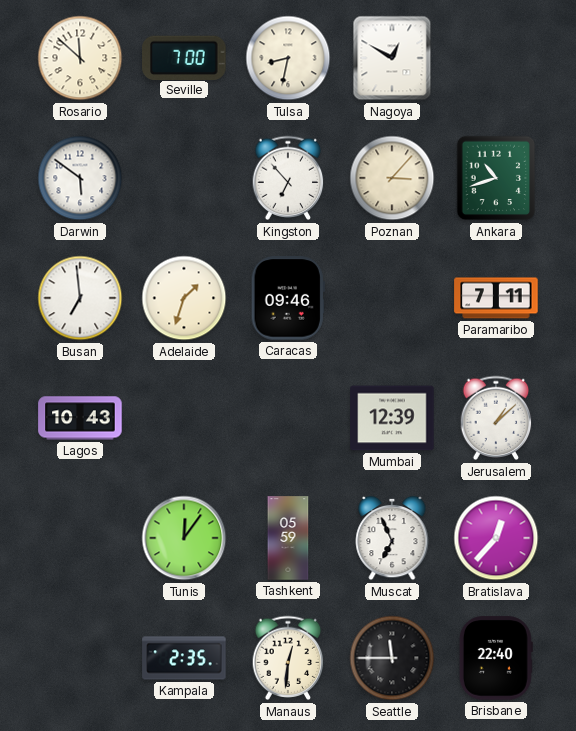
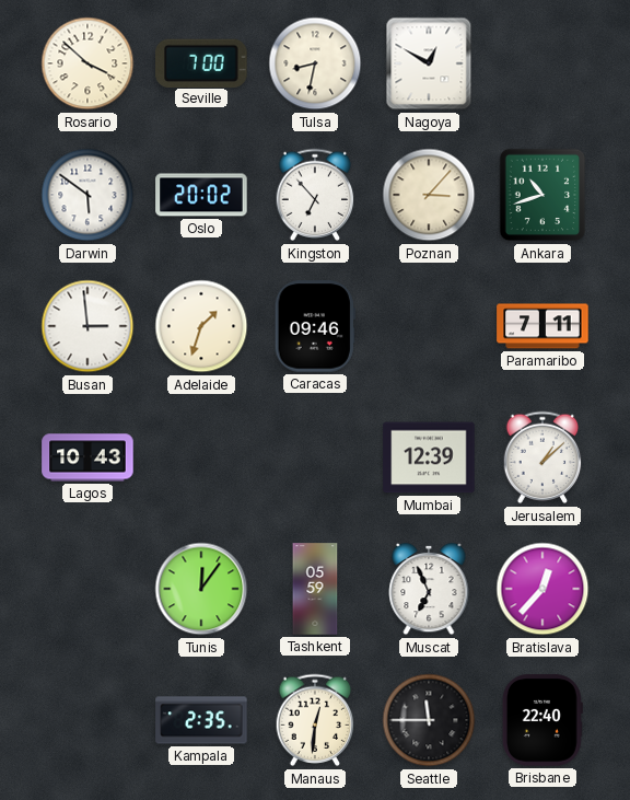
Rosario: 11:52 -> 3:52 (87, 63)
Oslo: none -> 20:02 (201, 195)
Busan: 6:59 -> 2:59 (87, 326)
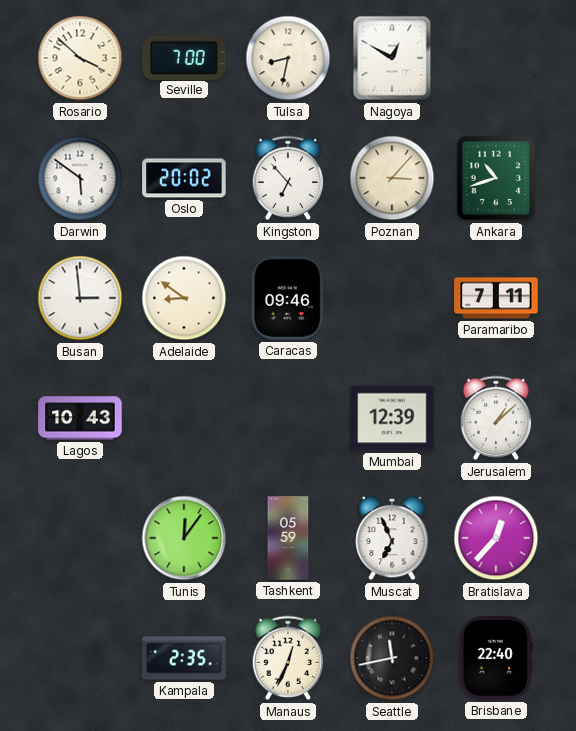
Adelaide: 1:33 -> 8:51 (184, 298)
Manaus: 12:31 -> 12:34 (288, 658)
Seattle: 11:45 -> 11:43 (392, 658)
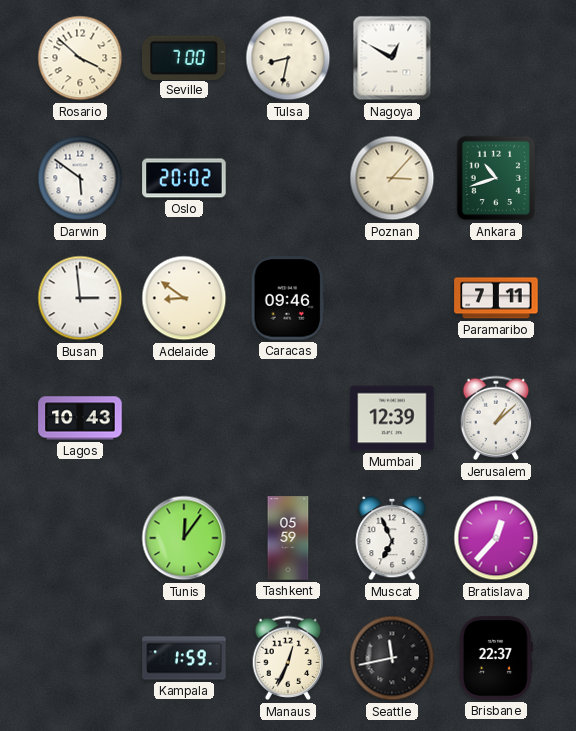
Kingston: 6:53 -> none (288, 178)
Kampala: 2:35 -> 1:59 (184, 658)
Brisbane: 22:40 -> 22:37 (496, 658)
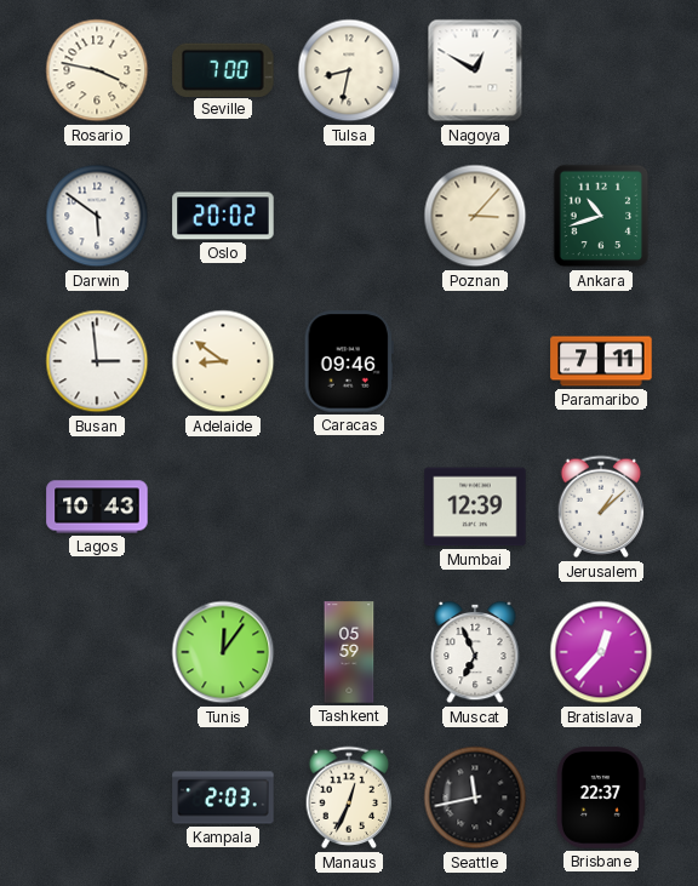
Rosario: 3:52 -> 3:47 (97, 70)
Kampala: 1:59 -> 2:03 (223, 798)
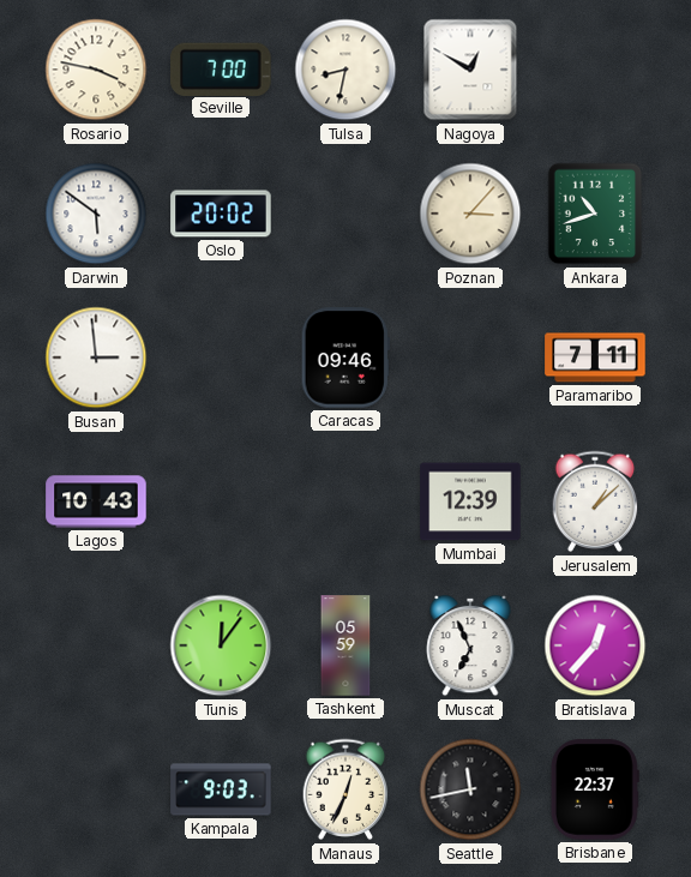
Adelaide: 8:51 -> none (223, 361)
Kampala: 2:03 -> 9:03 (221, 789)
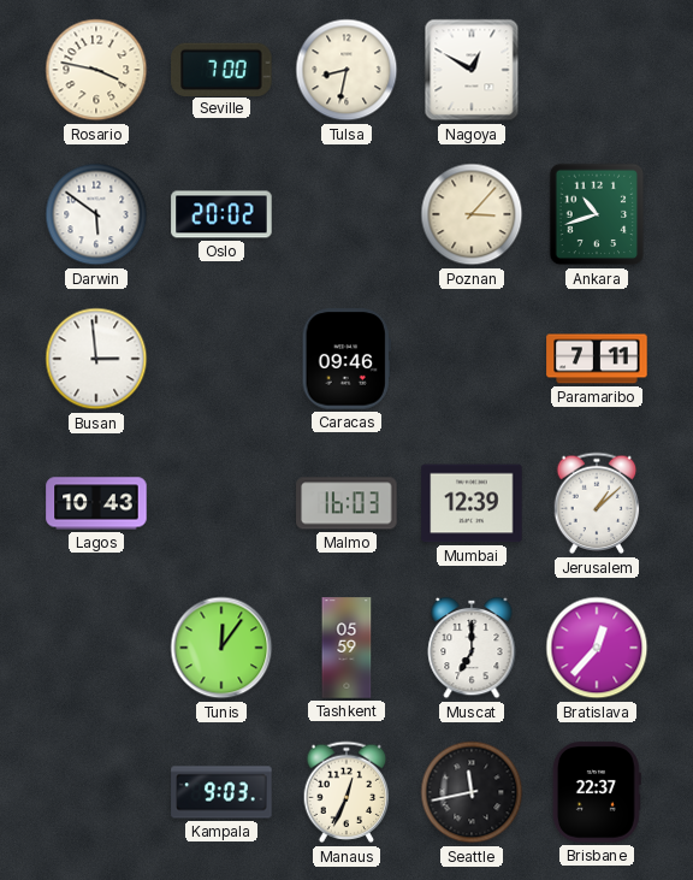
Malmo: none -> 16:03 (346, 503)
Muscat: 6:56 -> 7:00 (472, 648)
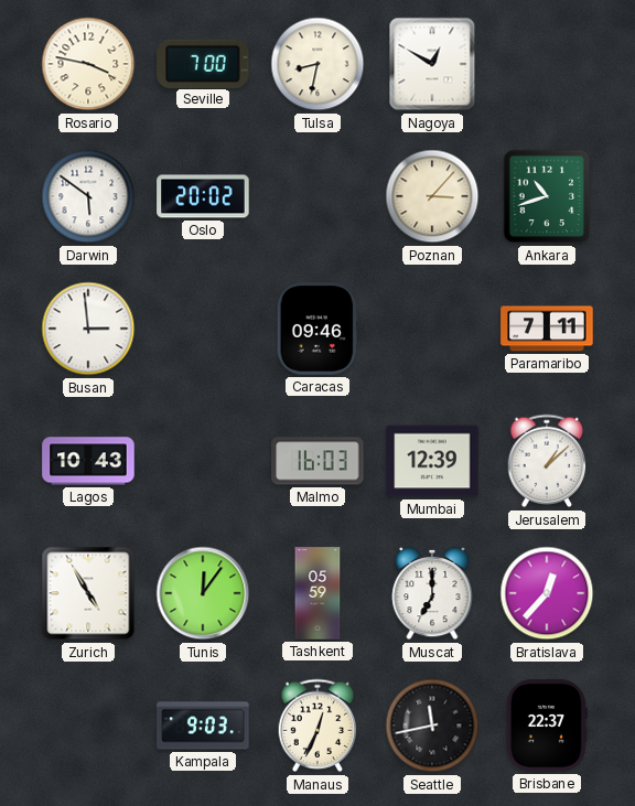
Zurich: none -> 4:55 (88, 593)
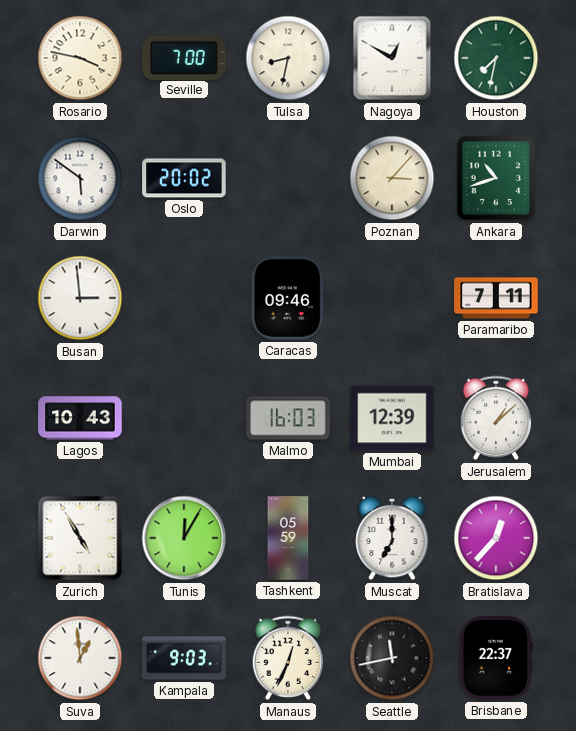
Houston: none -> 7:32 (496, 58)
Tunis: 12:06 -> 12:05 (184, 538)
Suva: none -> 12:59 (80, 658)
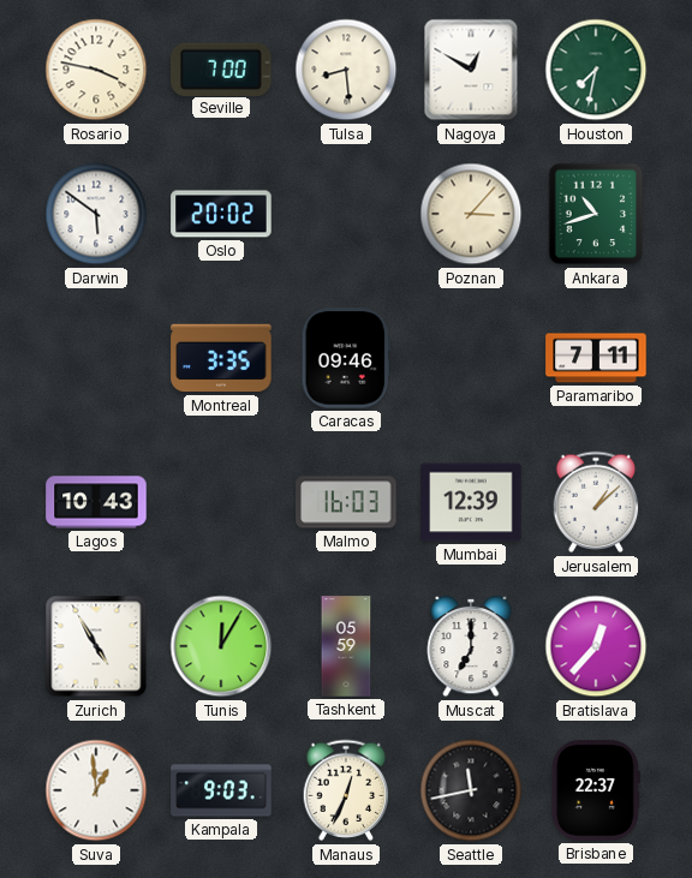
Tulsa: 8:32 -> 8:29 (346, 70)
Busan: 2:59 -> none (80, 298)
Montreal: none -> 3:35 (221, 358)
